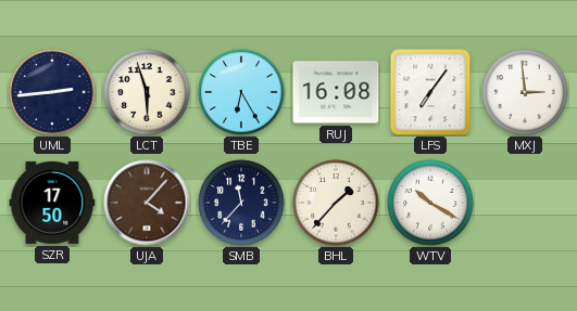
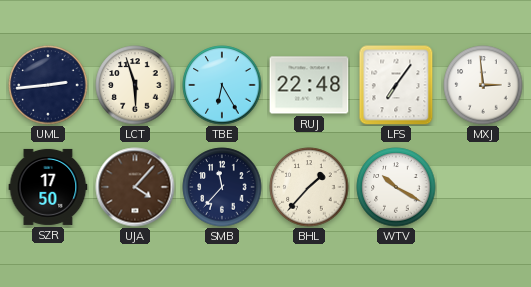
RUJ: 16:08 -> 22:48 (309, 85)
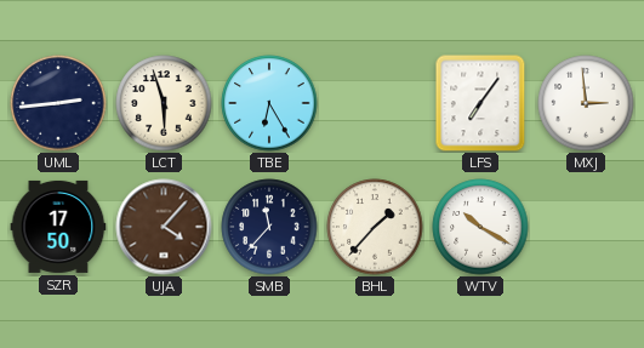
RUJ: 22:48 -> none (309, 85)
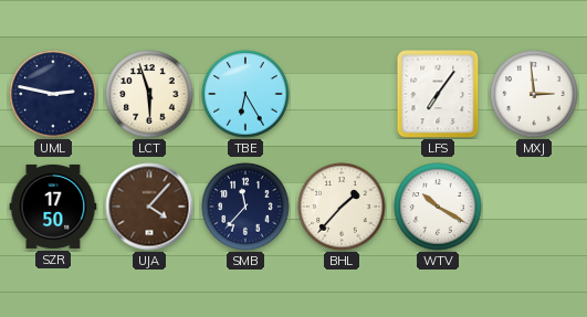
UML: 2:44 -> 2:47 (53, 94)
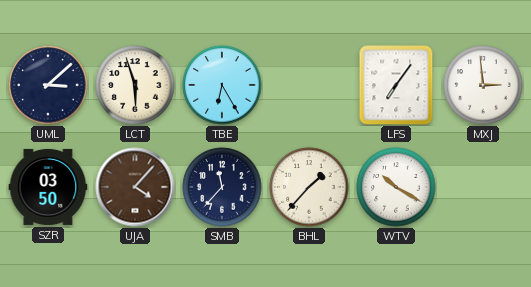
UML: 2:47 -> 3:08 (48, 85)
SZR: 17:50 -> 03:50 (48, 187)
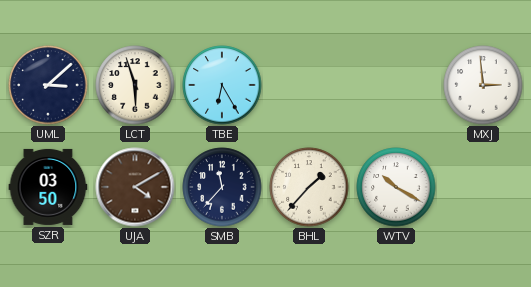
LFS: 7:06 -> none (396, 85)
UJA: 4:07 -> 4:10 (135, 187)
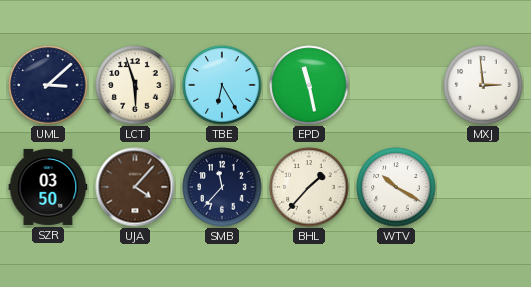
EPD: none -> 11:28 (309, 85)
UJA: 4:10 -> 4:07 (135, 187)
